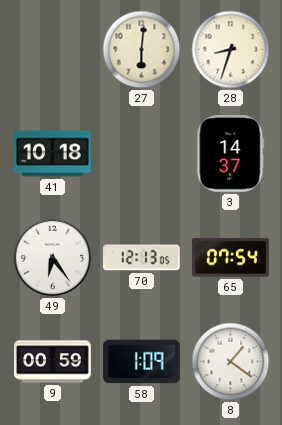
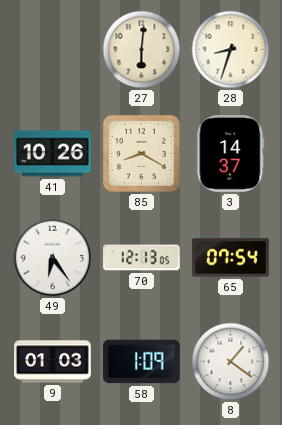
41: 10:18 -> 10:26 (53, 154)
85: none -> 8:20 (142, 154)
9: 00:59 -> 01:03 (53, 362)
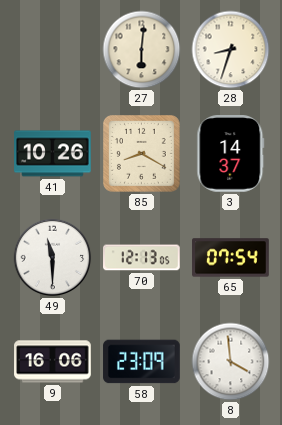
49: 6:24 -> 11:30 (53, 258)
9: 01:03 -> 16:06 (53, 362)
58: 1:09 -> 23:09 (142, 362)
8: 1:21 -> 3:59 (231, 362)
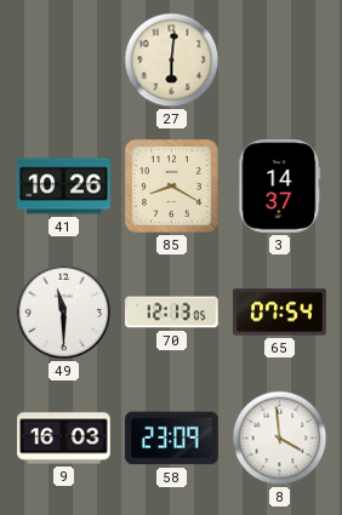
28: 8:33 -> none (231, 50)
9: 16:06 -> 16:03 (64, 439)
